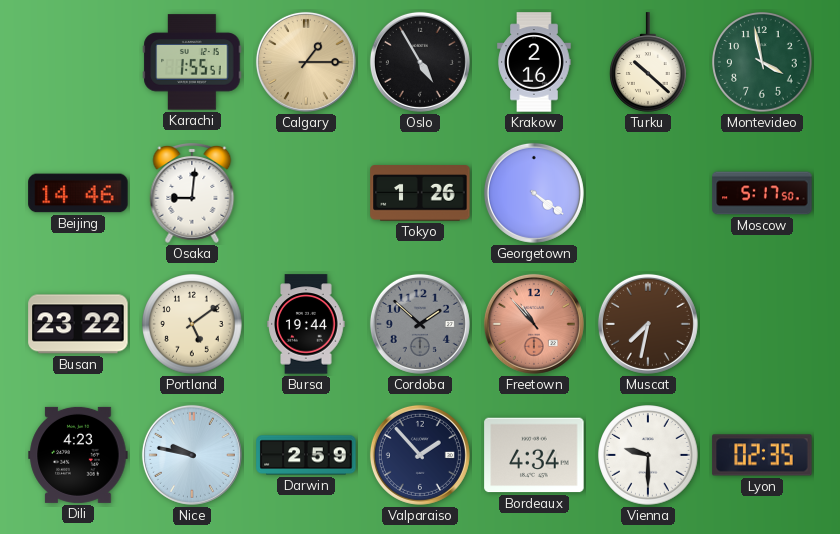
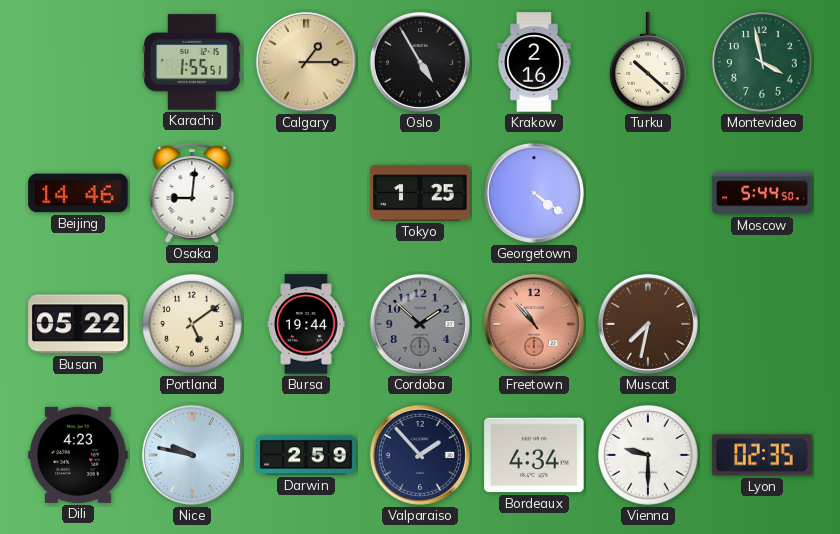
Tokyo: 1:26 -> 1:25 (420, 193)
Moscow: 5:17 -> 5:44 (762, 193)
Busan: 23:22 -> 05:22 (78, 324)
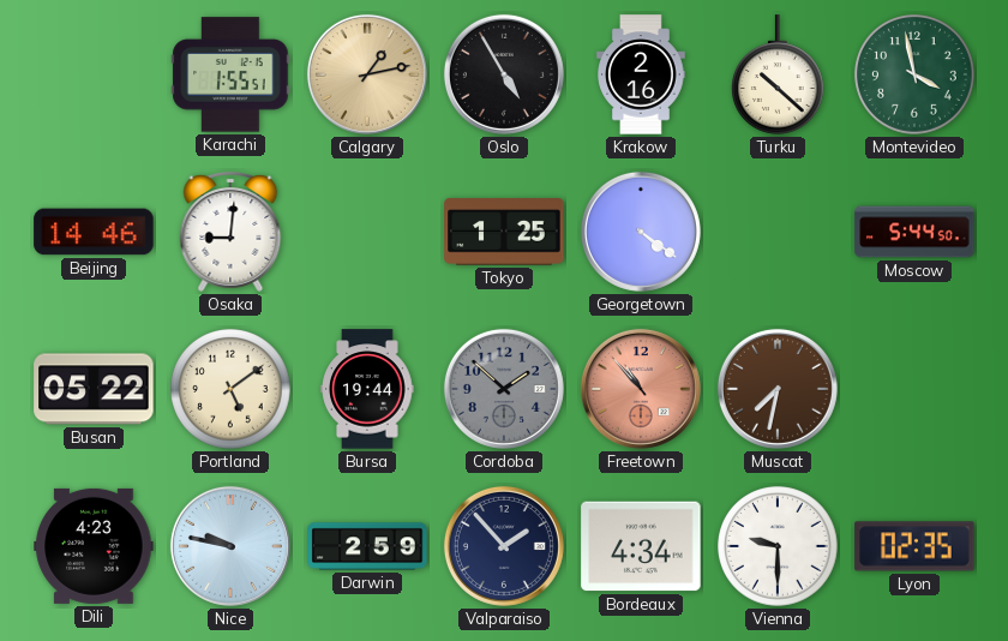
Calgary: 1:15 -> 1:13 (367, 74)
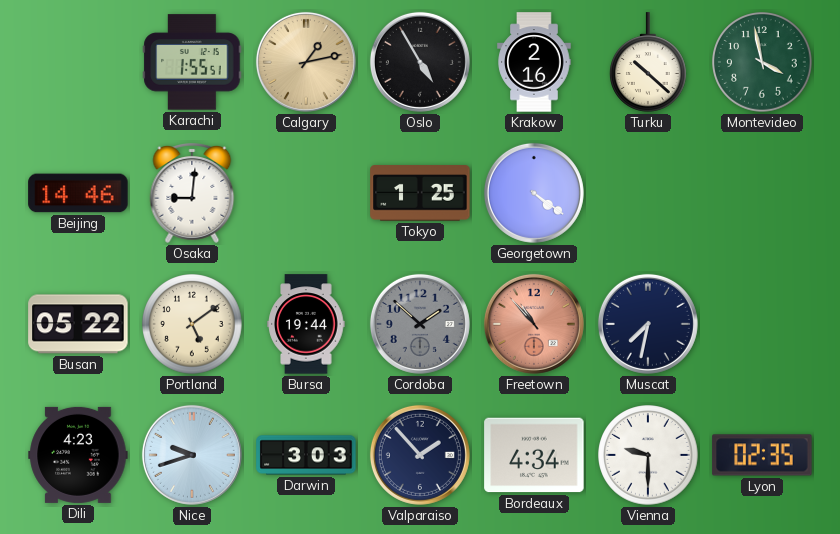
Moscow: 5:44 -> none (914, 232)
Muscat dial: brown -> navy (648, 324)
Nice: 9:47 -> 9:42 (192, 455)
Darwin: 2:59 -> 3:03 (306, 455)
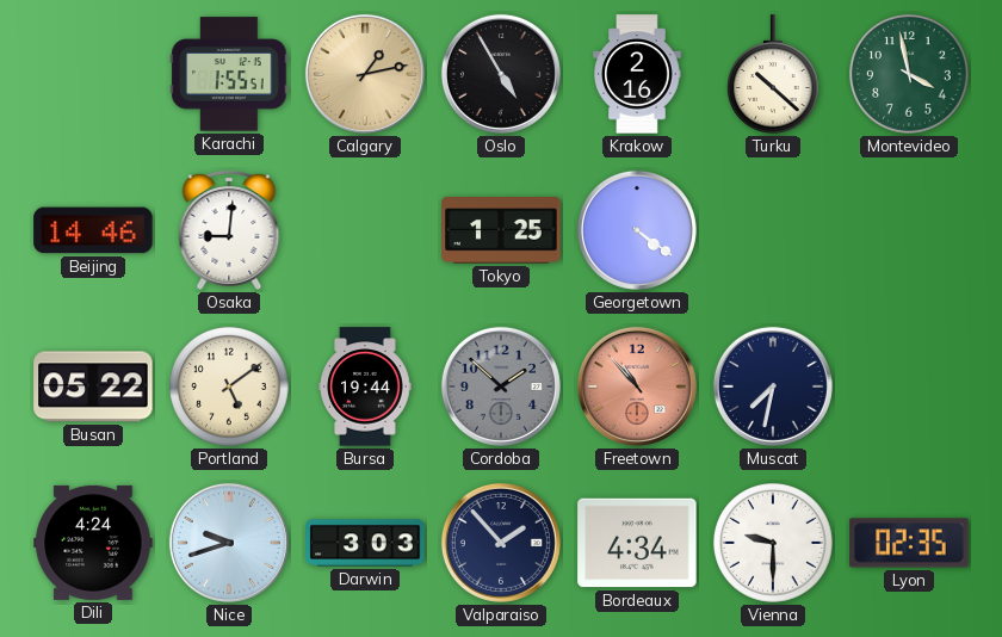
Dili: 4:23 -> 4:24 (93, 543)
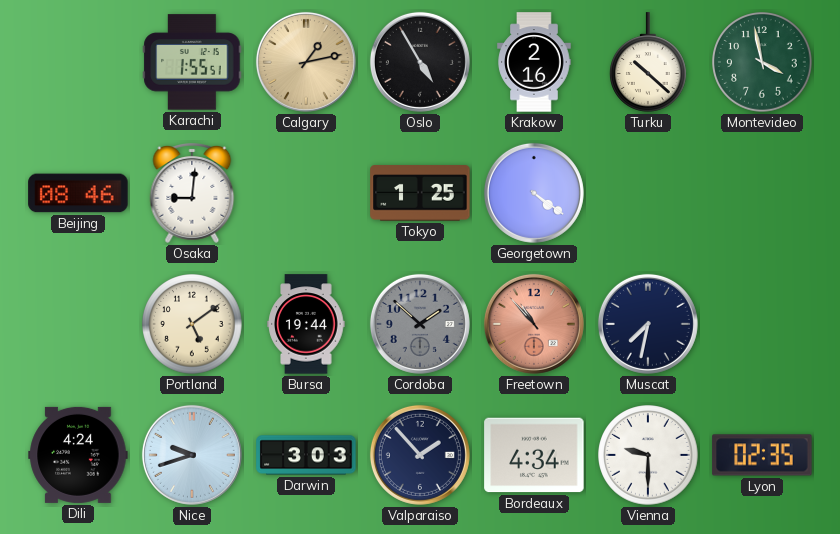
Beijing: 14:46 -> 08:46 (78, 193)
Busan: 05:22 -> none (93, 386)
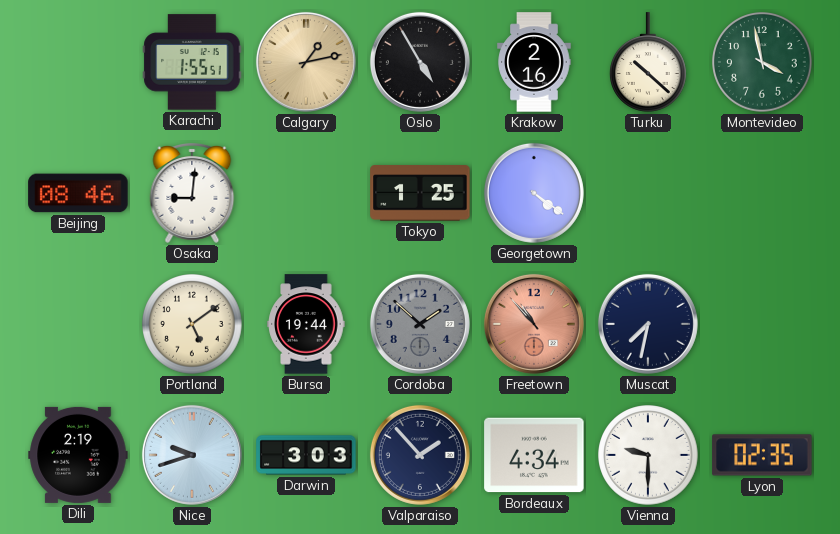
Dili: 4:24 -> 2:19 (78, 455)
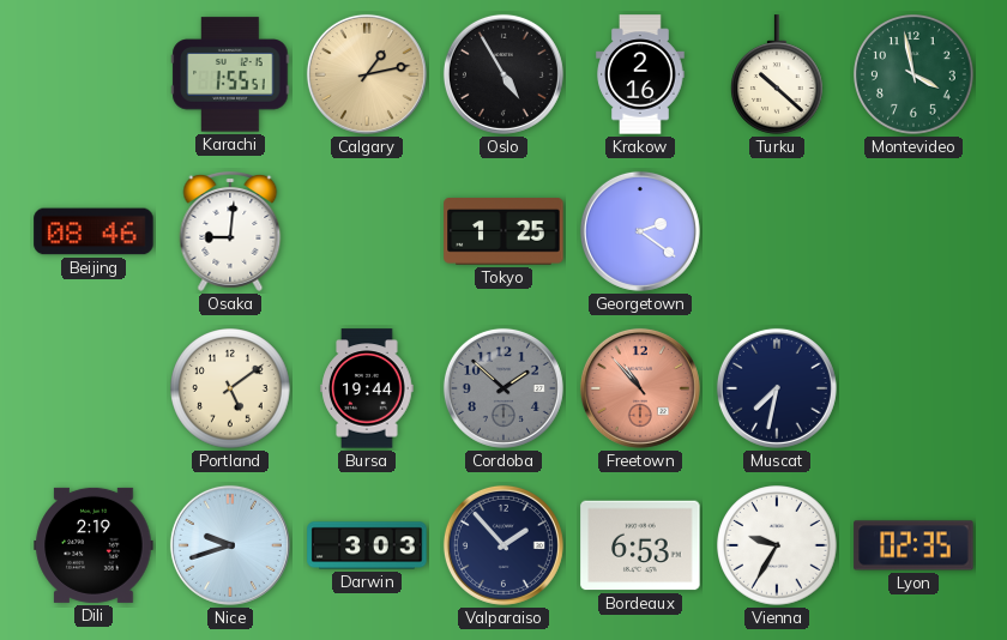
Georgetown: 4:21 -> 2:21 (640, 231)
Bordeaux: 4:34 -> 6:53 (640, 545)
Vienna: 9:30 -> 9:35 (777, 545)
